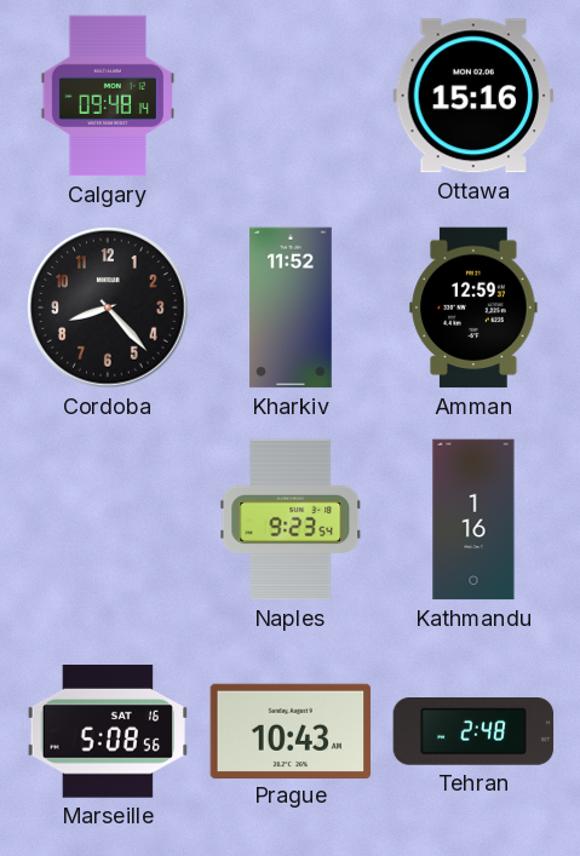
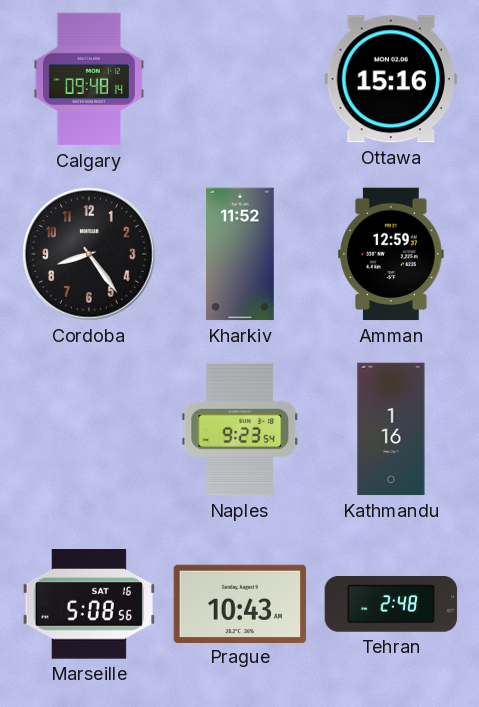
Cordoba: 8:23 -> 8:24 (89, 254)
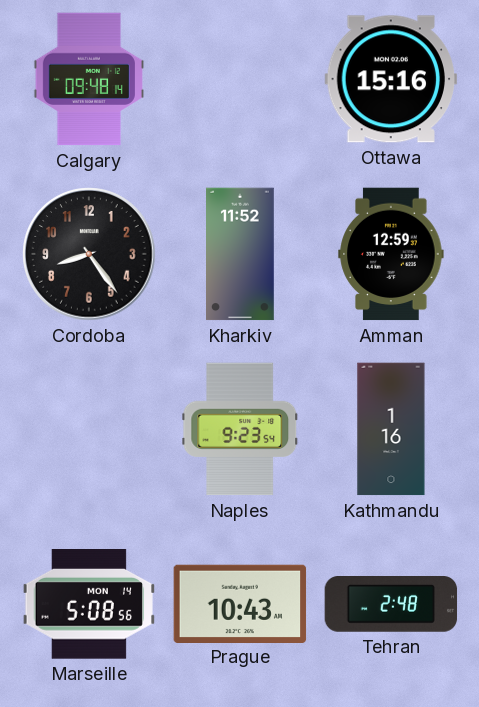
Marseille date: SAT 16 -> MON 14 (89, 605)
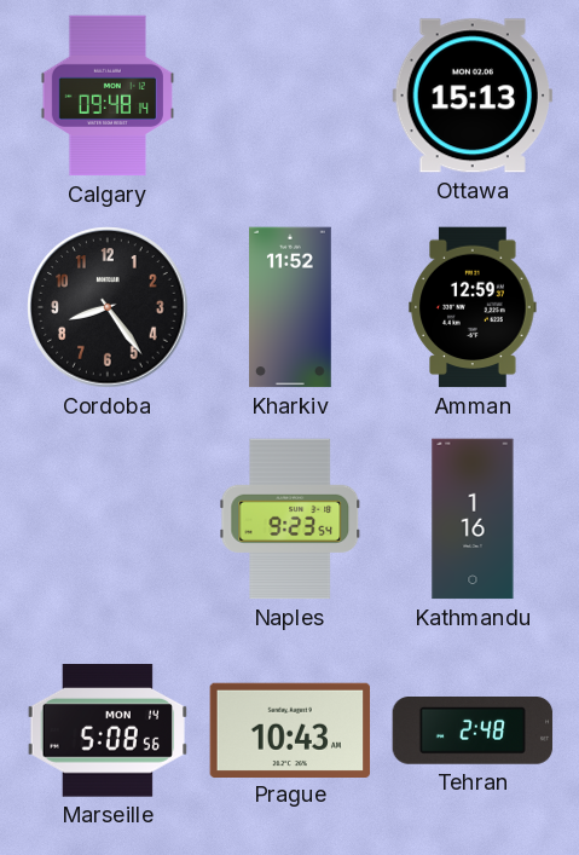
Ottawa: 15:16 -> 15:13 (473, 96)
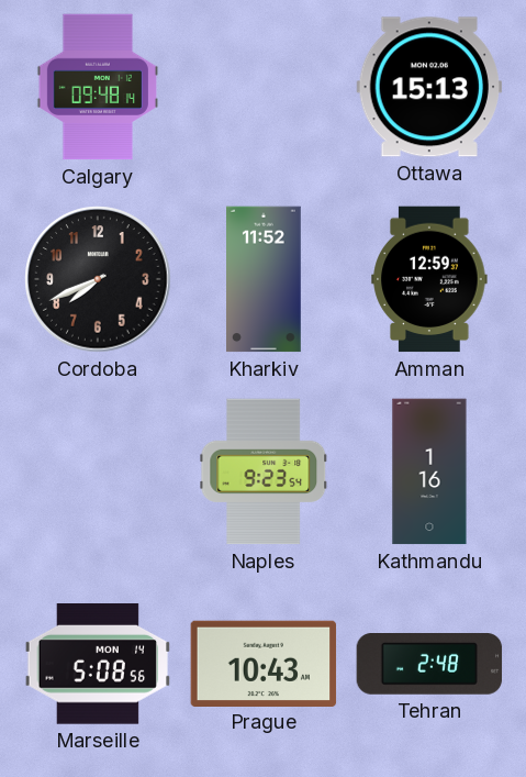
Cordoba: 8:24 -> 7:41 (98, 279)
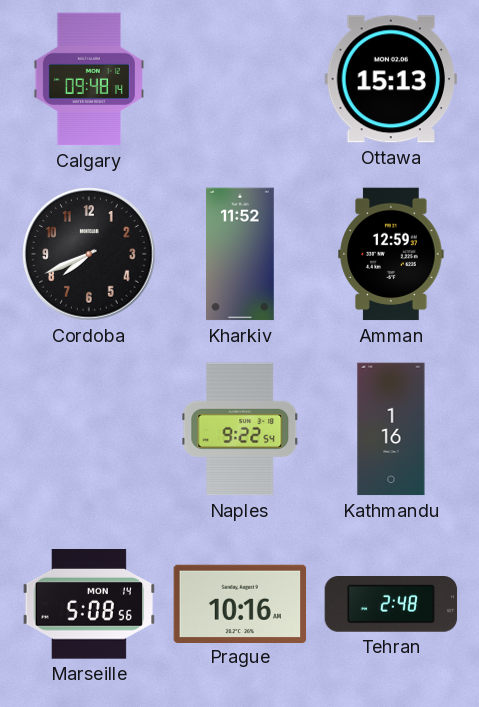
Naples: 9:23 -> 9:22 (240, 429)
Prague: 10:43 -> 10:16 (240, 603)
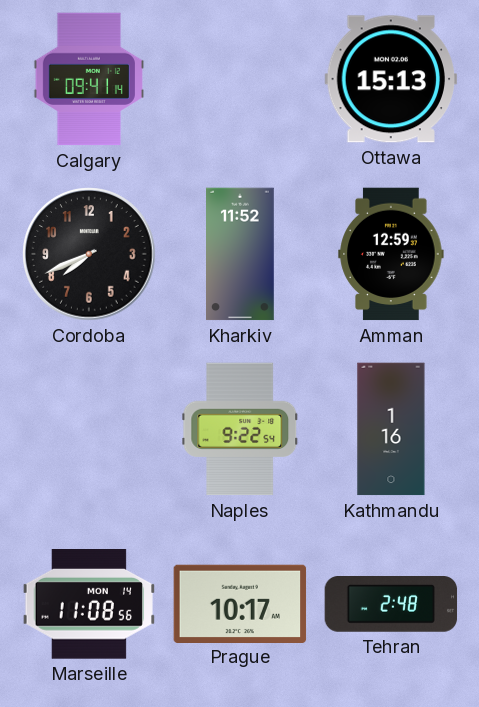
Calgary: 09:48 -> 09:41 (89, 79)
Marseille: 5:08 -> 11:08 (89, 605)
Prague: 10:16 -> 10:17 (240, 603)
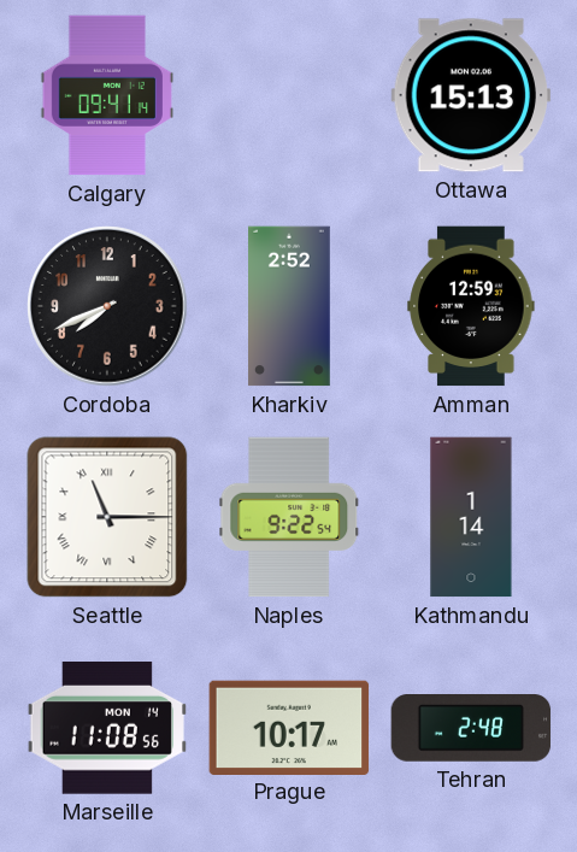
Kharkiv: 11:52 -> 2:52 (290, 306)
Seattle: none -> 11:15 (107, 517)
Kathmandu: 1:16 -> 1:14 (471, 517)
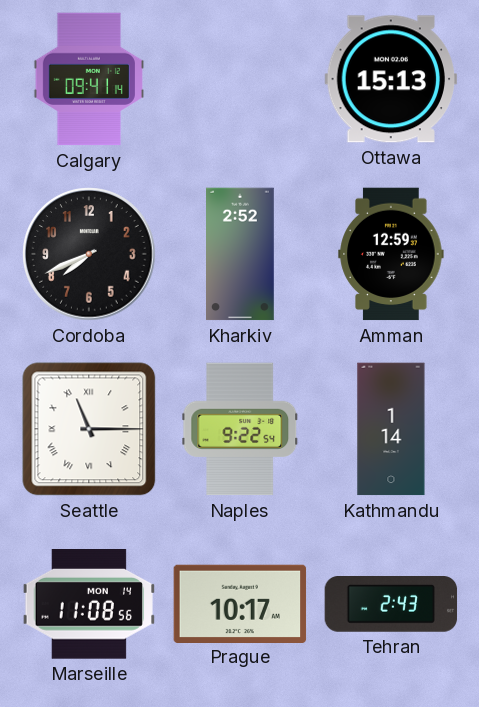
Tehran: 2:48 -> 2:43 (391, 605)
